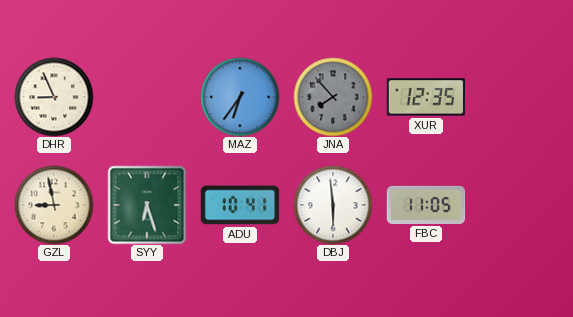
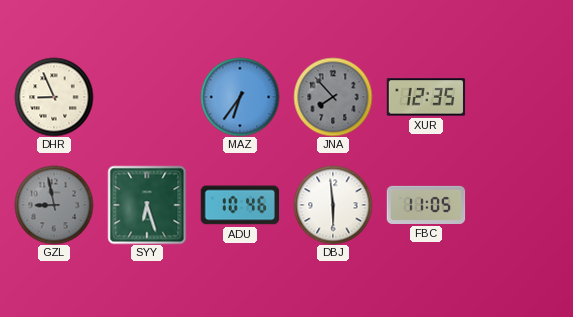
GZL dial: cream -> grey (54, 205)
ADU: 10:41 -> 10:46 (240, 205)
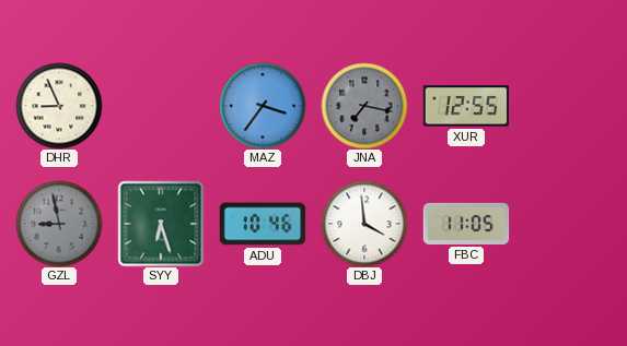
MAZ: 6:36 -> 3:36 (263, 106)
JNA: 7:53 -> 7:17 (364, 106)
XUR: 12:35 -> 12:55 (466, 106)
DBJ: 5:59 -> 3:59 (364, 224)
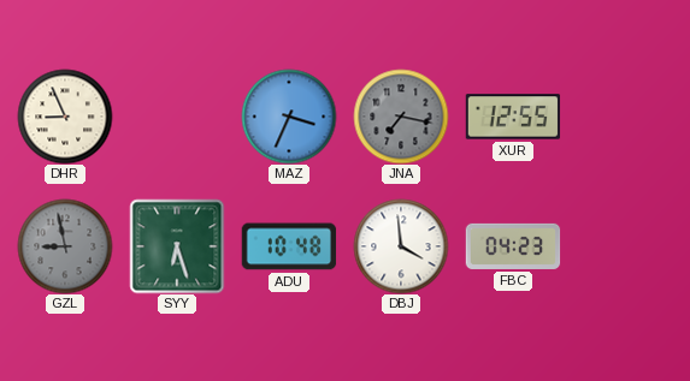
MAZ: 3:36 -> 3:34 (289, 117)
ADU: 10:46 -> 10:48 (289, 246)
FBC: 11:05 -> 04:23 (513, 246)
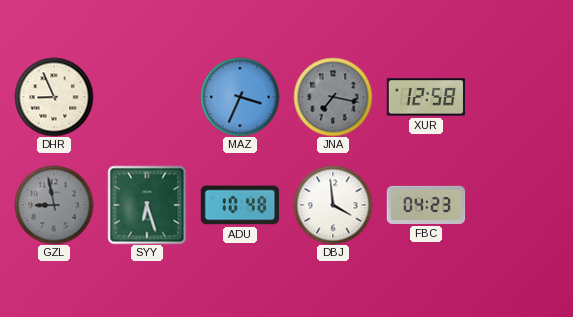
XUR: 12:55 -> 12:58 (426, 97)
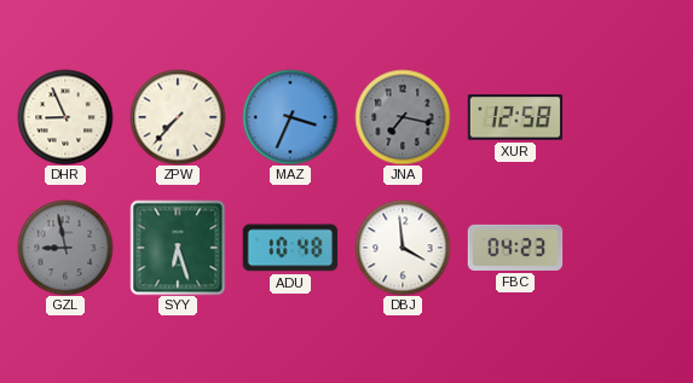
ZPW: none -> 7:37 (178, 117)
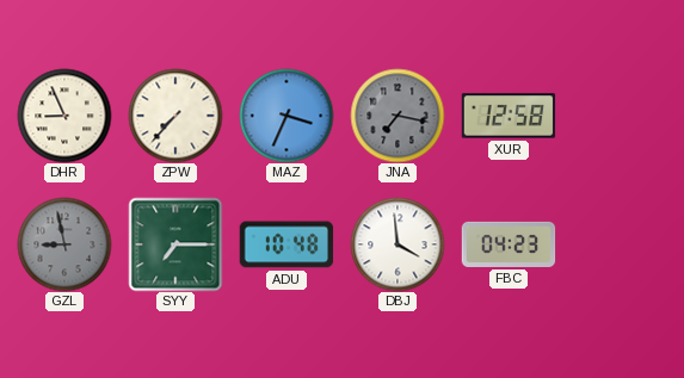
SYY: 6:27 -> 7:15 (175, 244)
